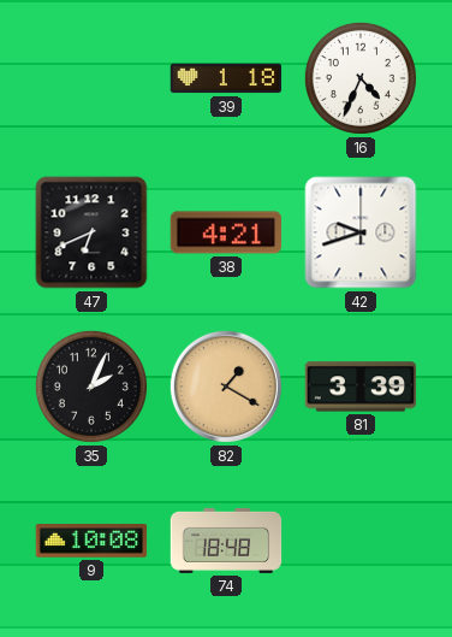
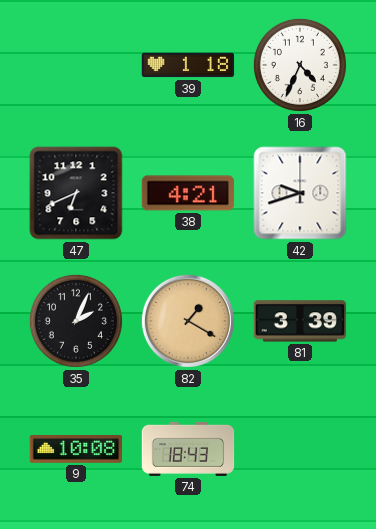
74: 18:48 -> 18:43 (188, 449)
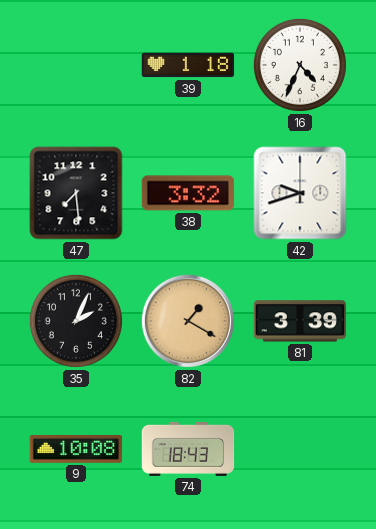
47: 6:41 -> 7:29 (76, 193)
38: 4:21 -> 3:32 (188, 193)
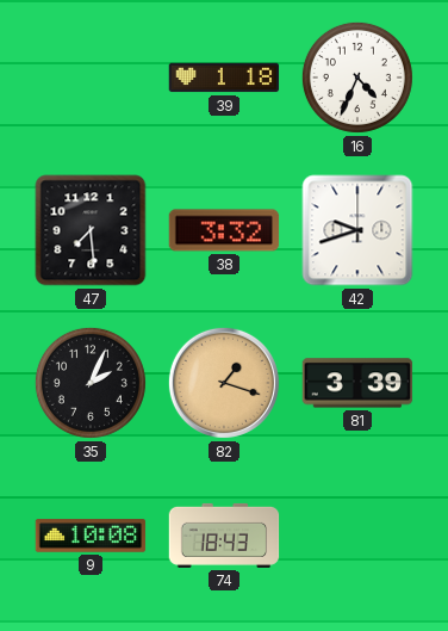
82: 1:20 -> 1:18 (224, 383)
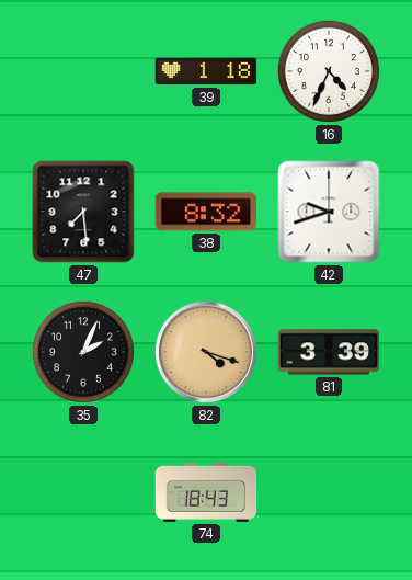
38: 3:32 -> 8:32 (206, 212)
82: 1:18 -> 4:18 (206, 352)
9: 10:08 -> none (91, 536)
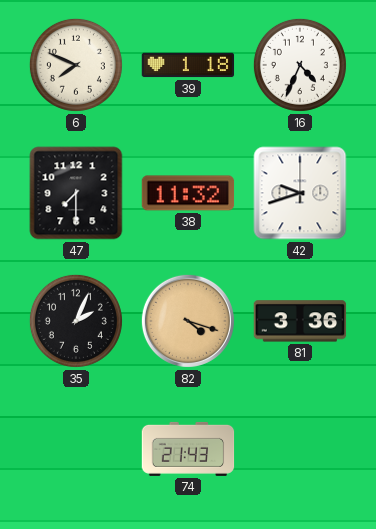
6: none -> 7:49 (76, 65)
47: 7:29 -> 7:30 (76, 193)
38: 8:32 -> 11:32 (188, 193)
81: 3:39 -> 3:36 (300, 321)
74: 18:43 -> 21:43 (188, 449)
